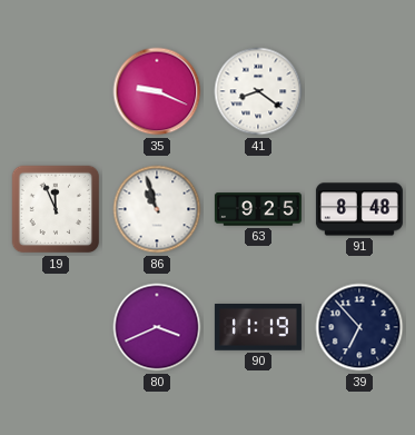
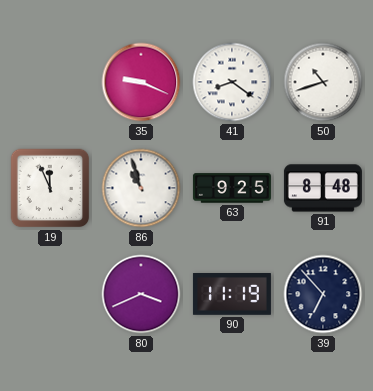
50: none -> 10:42 (323, 82)
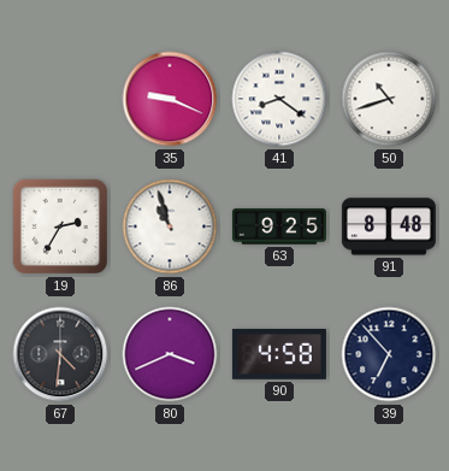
19: 11:56 -> 2:35 (60, 226)
67: none -> 4:31 (60, 354)
90: 11:19 -> 4:58 (279, 354)
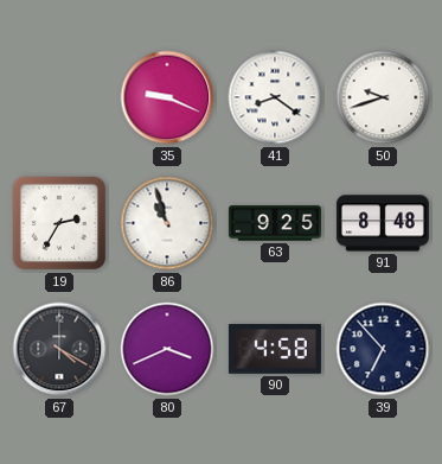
50: 10:42 -> 9:42 (383, 97)
67: 4:31 -> 4:20 (59, 349)
